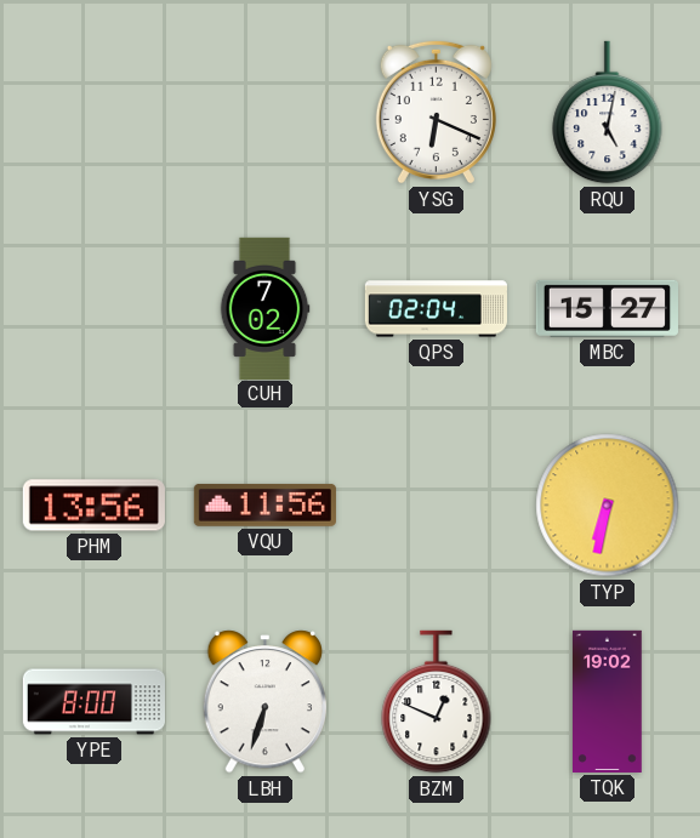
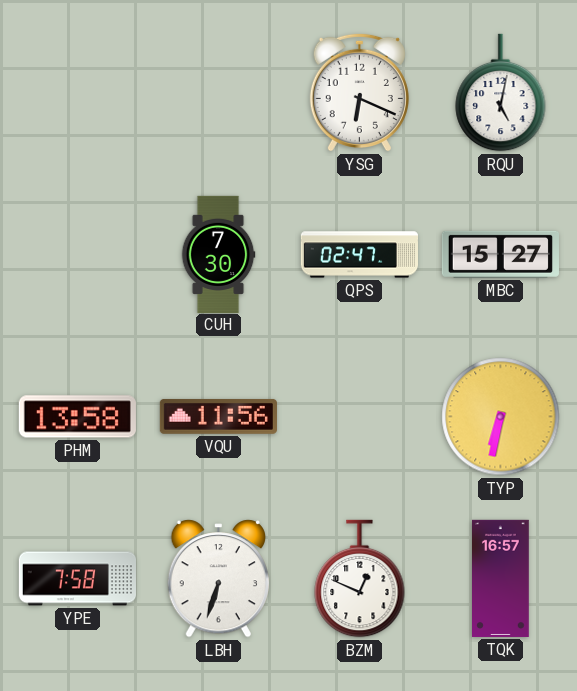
CUH: 7:02 -> 7:30 (218, 254)
QPS: 02:04 -> 02:47 (359, 255)
PHM: 13:56 -> 13:58 (77, 417)
YPE: 8:00 -> 7:58 (77, 579)
TQK: 19:02 -> 16:57 (501, 578)
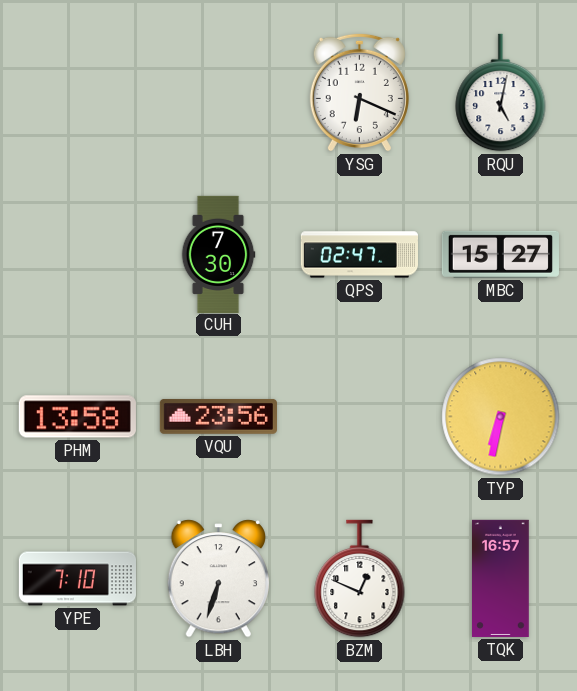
VQU: 11:56 -> 23:56 (218, 416)
YPE: 7:58 -> 7:10 (77, 579)
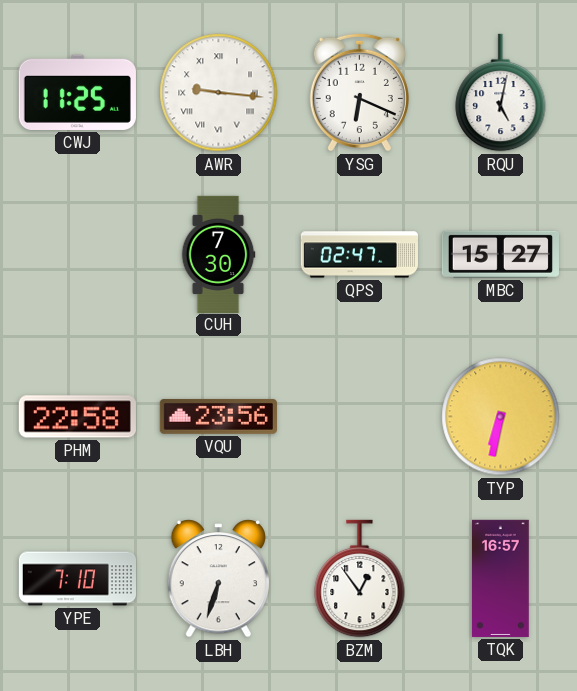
CWJ: none -> 11:25 (77, 92)
AWR: none -> 9:16 (219, 93)
PHM: 13:58 -> 22:58 (77, 417)
BZM: 12:49 -> 12:54 (360, 579)
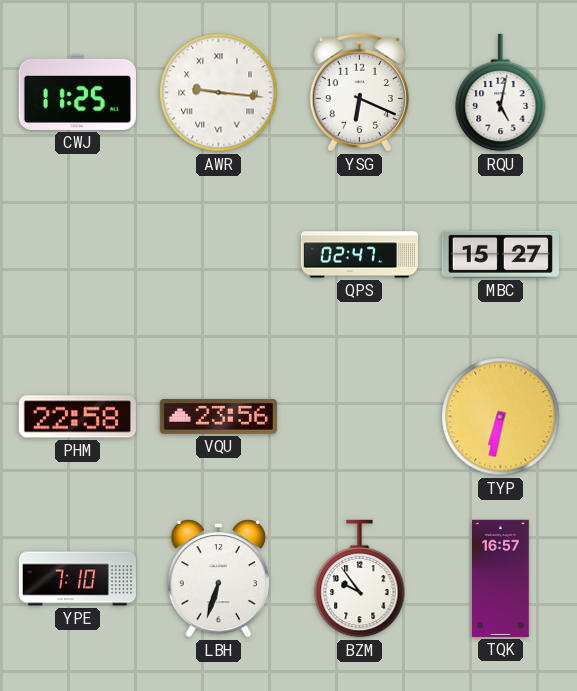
CUH: 7:30 -> none (218, 254)
BZM: 12:54 -> 9:54 (360, 579)
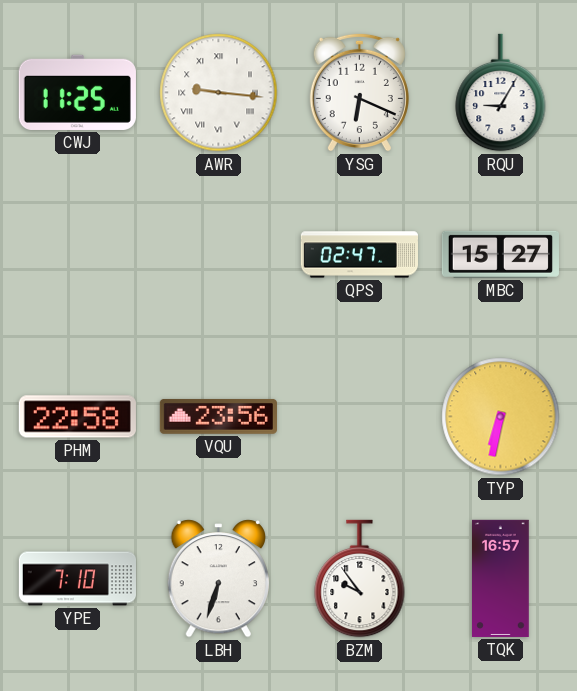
RQU: 5:02 -> 9:05 (501, 93)
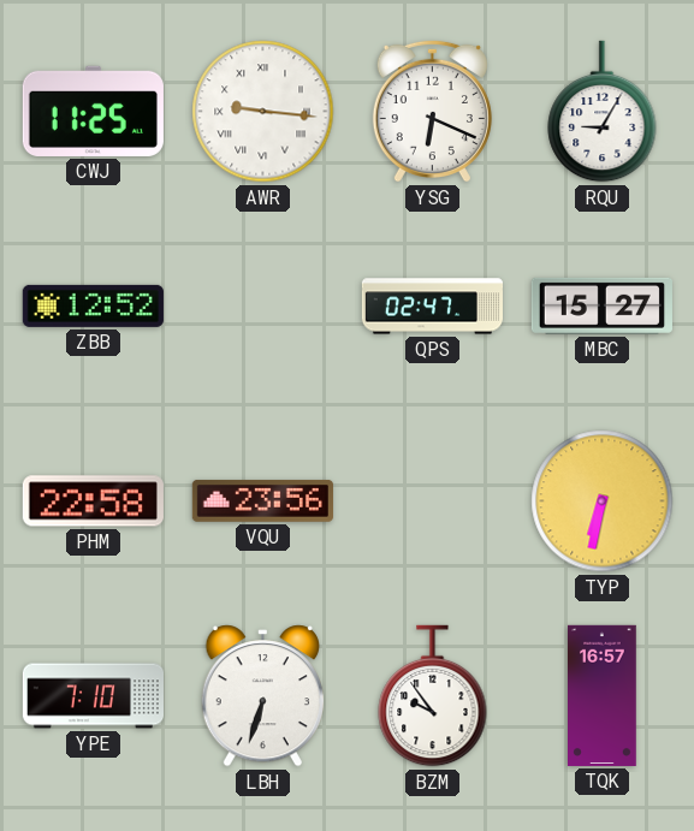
ZBB: none -> 12:52 (93, 305)
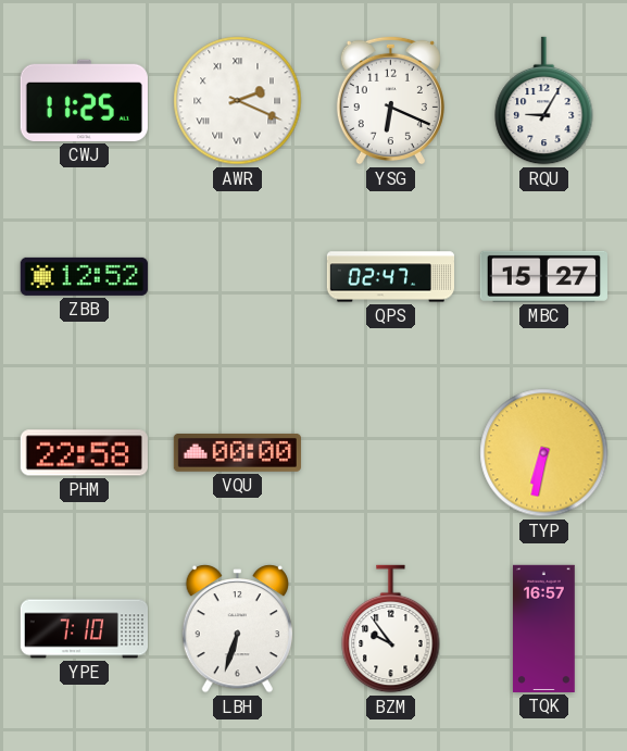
AWR: 9:16 -> 2:19 (238, 101)
VQU: 23:56 -> 00:00 (237, 452)
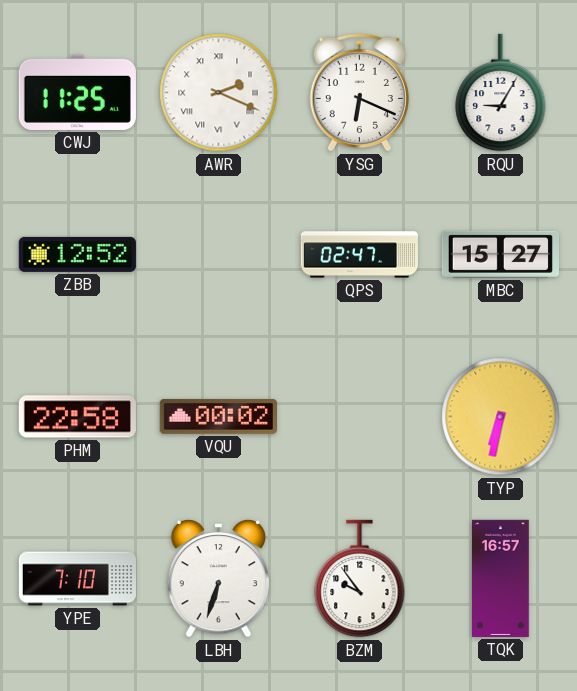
VQU: 00:00 -> 00:02 (218, 416)
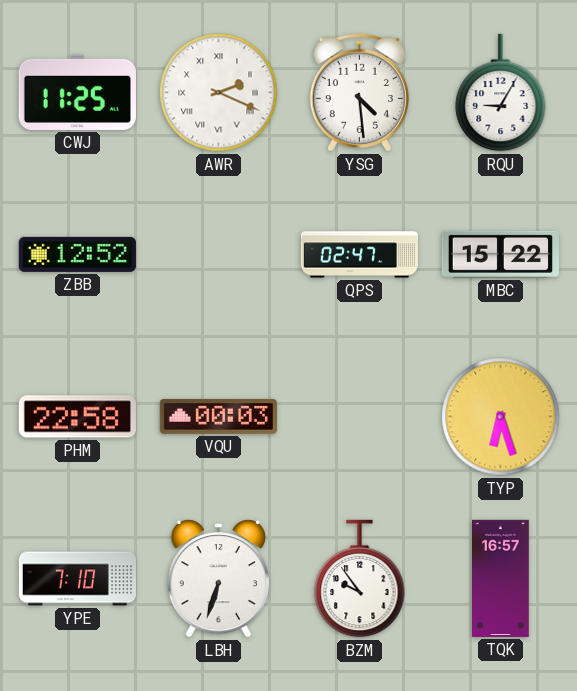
YSG: 6:19 -> 4:29 (359, 92)
MBC: 15:27 -> 15:22 (500, 254)
VQU: 00:02 -> 00:03 (218, 416)
TYP: 6:32 -> 6:27 (501, 417)
